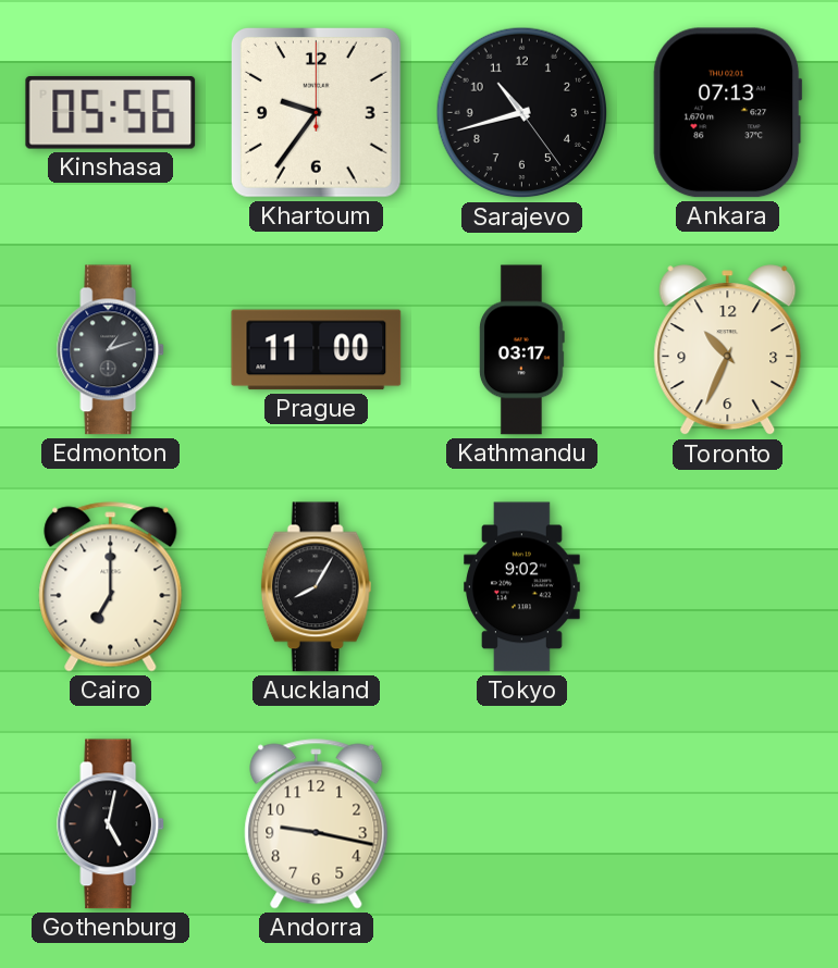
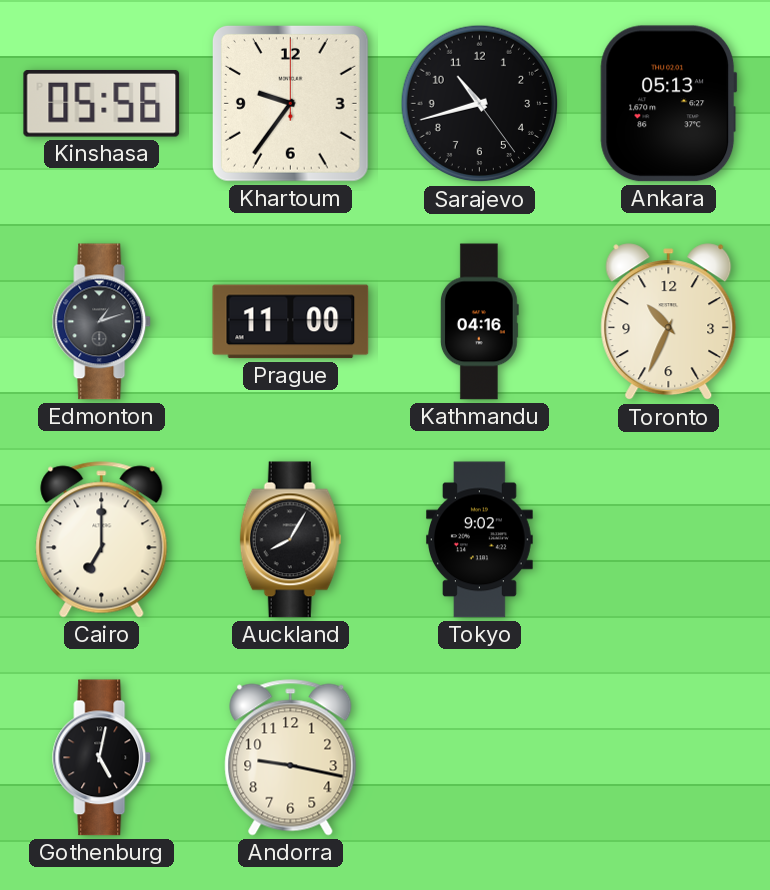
Ankara: 07:13 -> 05:13 (669, 104)
Kathmandu: 03:17 -> 04:16 (479, 322)
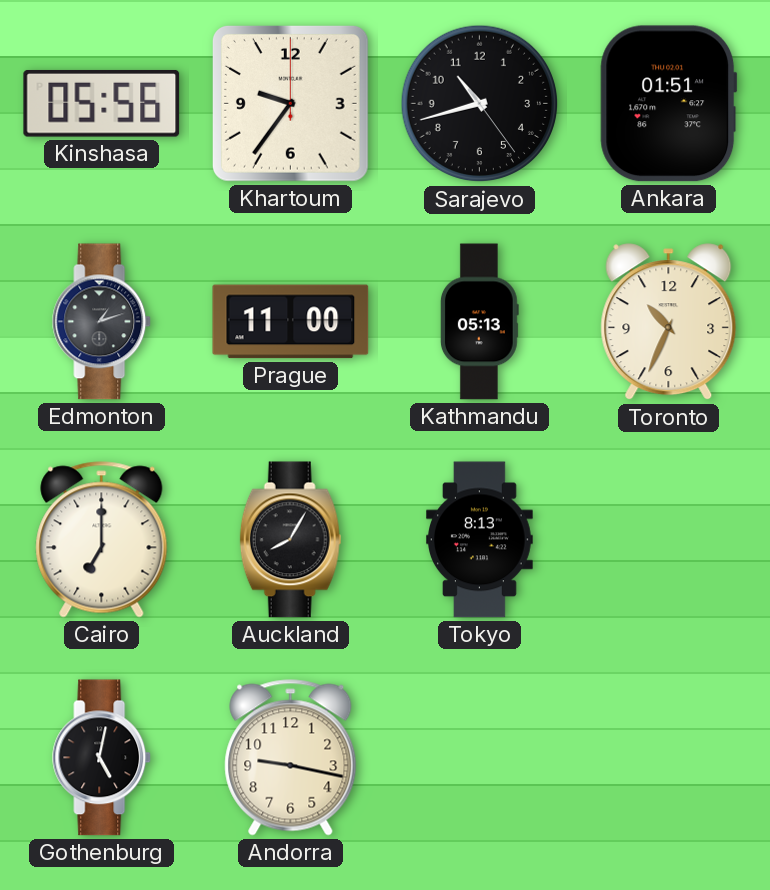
Ankara: 05:13 -> 01:51 (669, 104)
Kathmandu: 04:16 -> 05:13 (479, 322)
Tokyo: 9:02 -> 8:13 (480, 540)
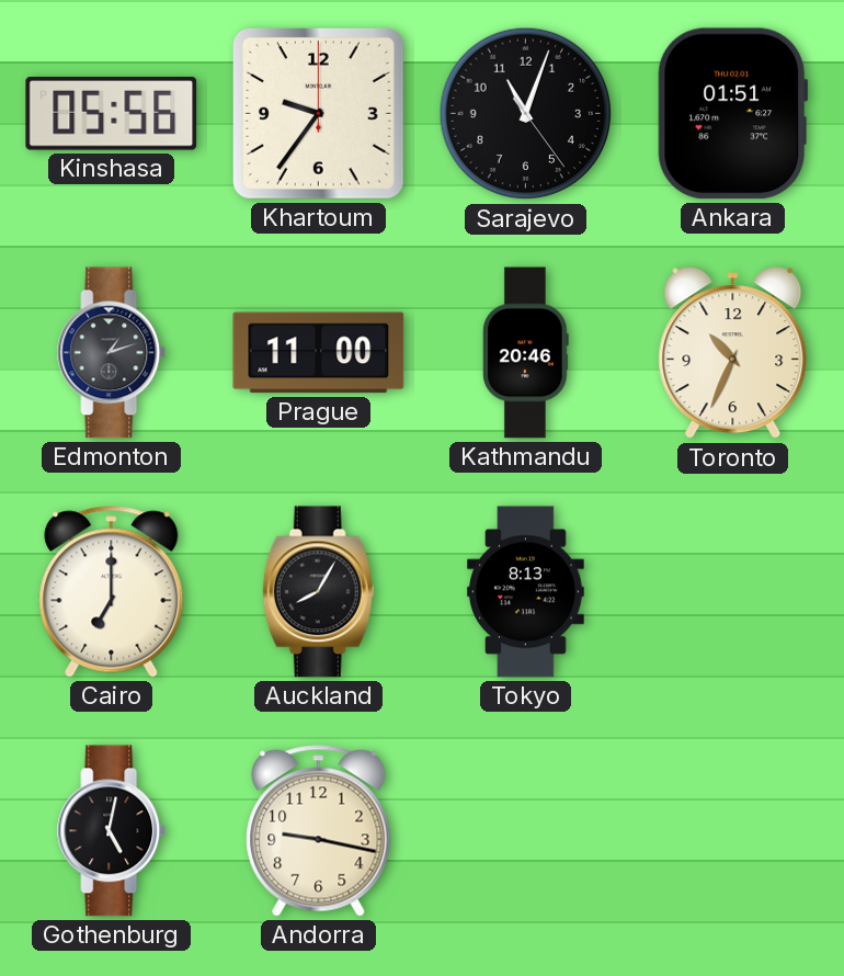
Sarajevo: 10:42 -> 11:03 (526, 114)
Kathmandu: 05:13 -> 20:46 (525, 353)
